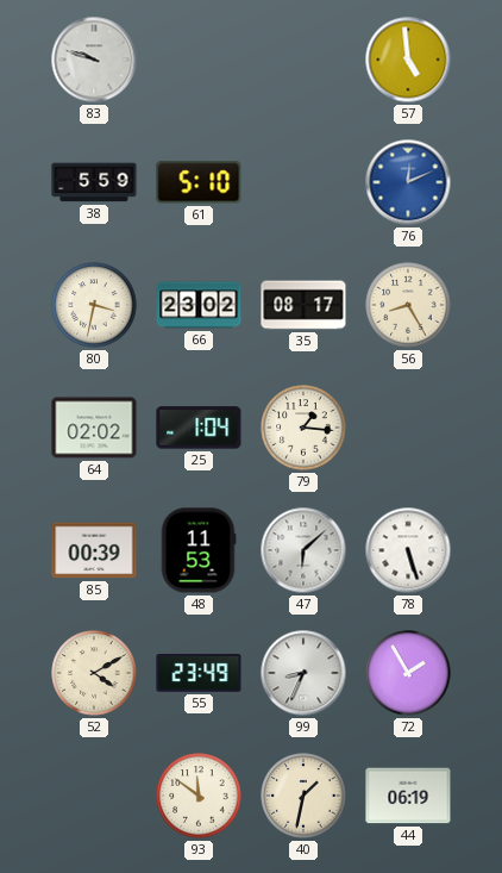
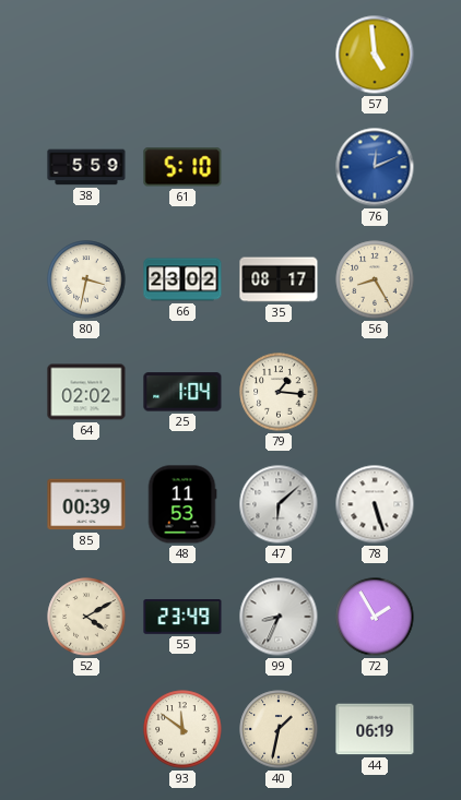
83: 9:48 -> none (94, 60)
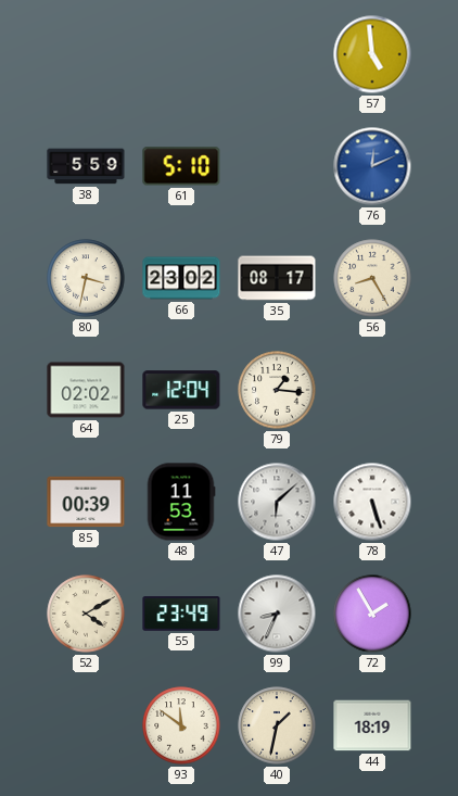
25: 1:04 -> 12:04 (181, 390)
44: 06:19 -> 18:19 (372, 725)
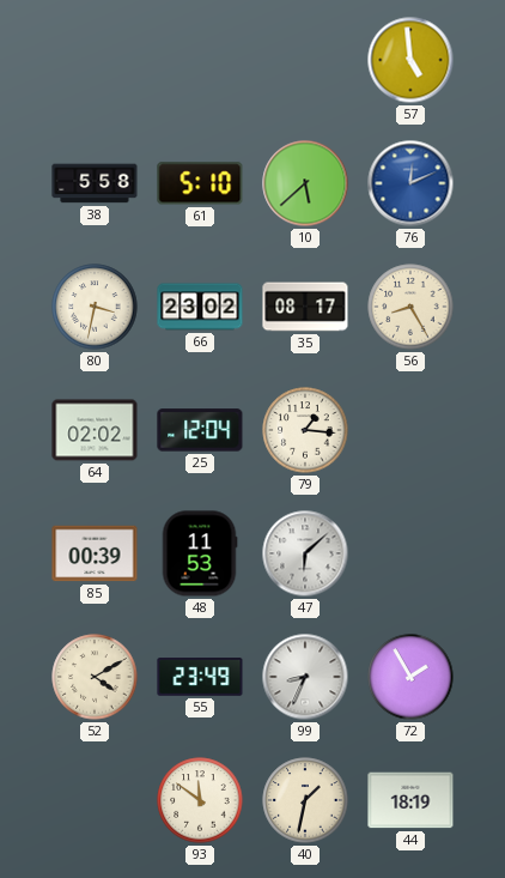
38: 5:59 -> 5:58 (95, 183)
10: none -> 5:38 (305, 183)
78: 5:27 -> none (372, 502)
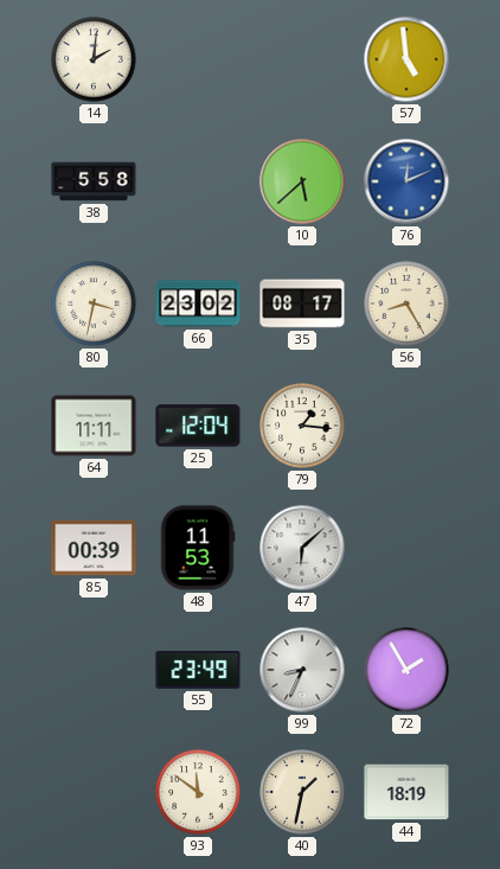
14: none -> 2:01 (94, 59)
61: 5:10 -> none (200, 183)
64: 02:02 -> 11:11 (94, 426)
52: 4:10 -> none (95, 677)
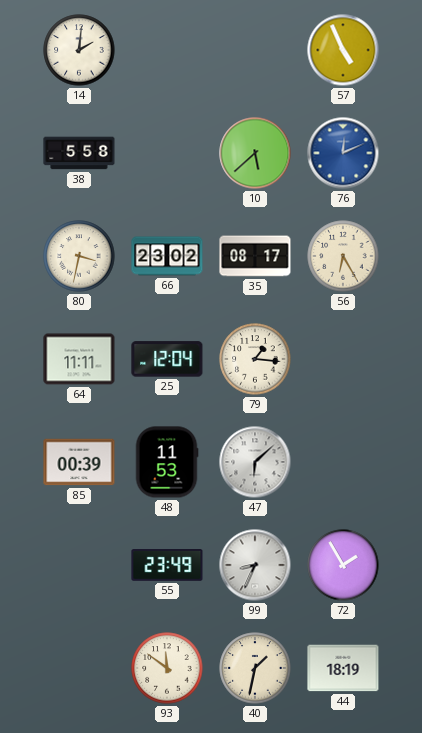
57: 4:59 -> 4:56 (343, 50)
56: 8:25 -> 6:25 (343, 256)
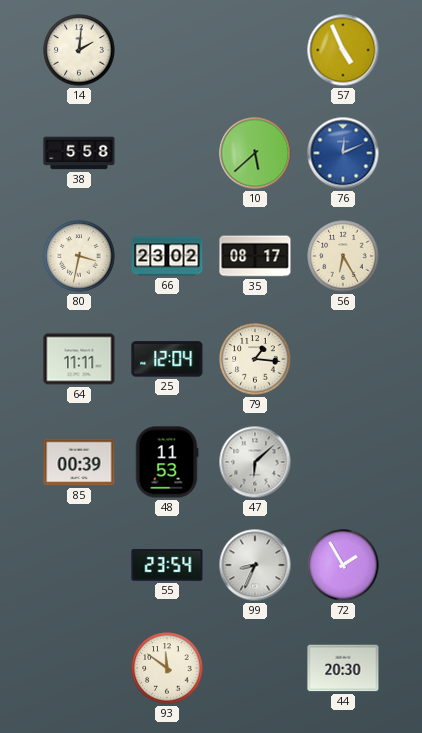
55: 23:49 -> 23:54 (167, 565)
40: 1:32 -> none (255, 668)
44: 18:19 -> 20:30 (343, 668)
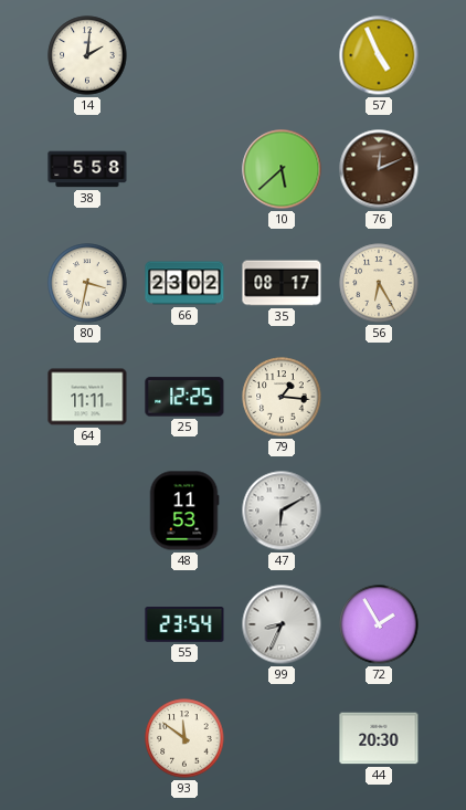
76 dial: blue -> brown (379, 169)
25: 12:04 -> 12:25 (184, 397)
85: 00:39 -> none (79, 462)
47: 6:08 -> 6:10 (282, 511)
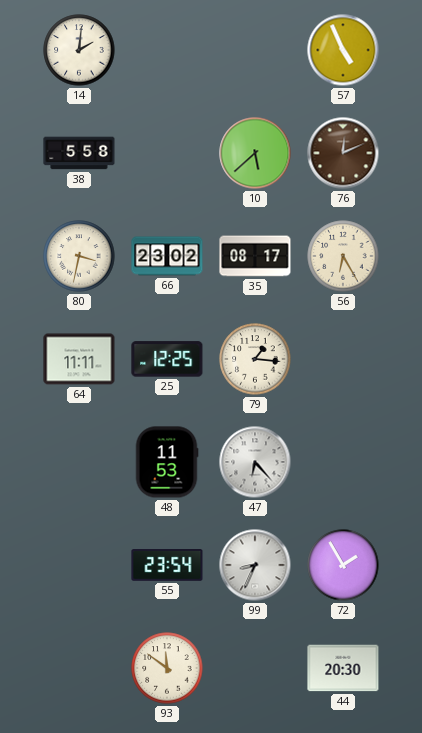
47: 6:10 -> 6:23 (255, 462)
